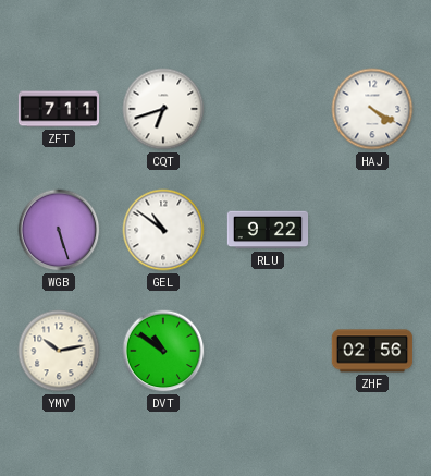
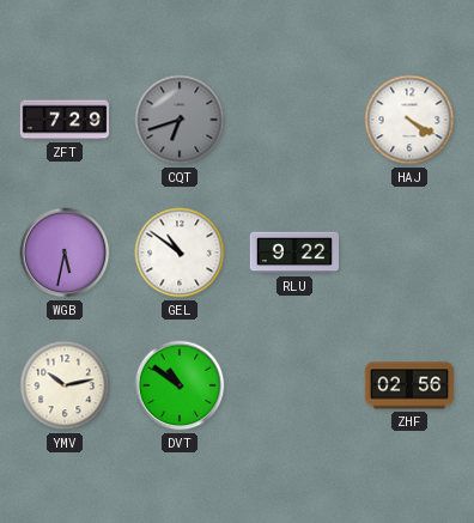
ZFT: 7:11 -> 7:29 (65, 120)
CQT dial: white -> grey (180, 120)
WGB: 5:27 -> 5:32 (65, 253)
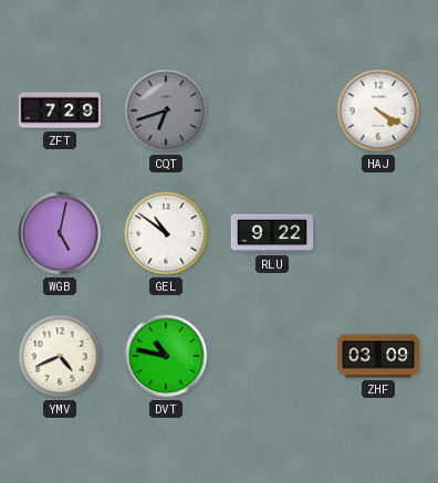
WGB: 5:32 -> 5:02 (60, 233)
YMV: 10:13 -> 4:41 (60, 356)
DVT: 10:51 -> 10:47 (166, 356)
ZHF: 02:56 -> 03:09 (378, 356)
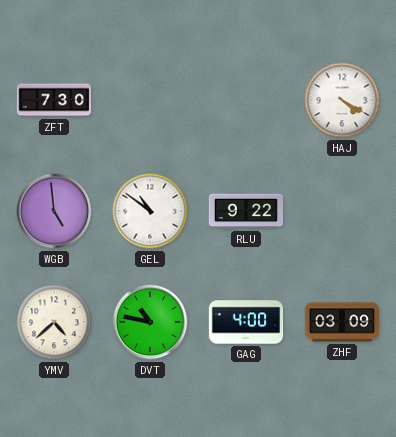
ZFT: 7:29 -> 7:30 (54, 100)
CQT: 6:42 -> none (166, 111)
WGB: 5:02 -> 4:59 (54, 211)
YMV: 4:41 -> 4:38 (54, 322)
GAG: none -> 4:00 (246, 322)
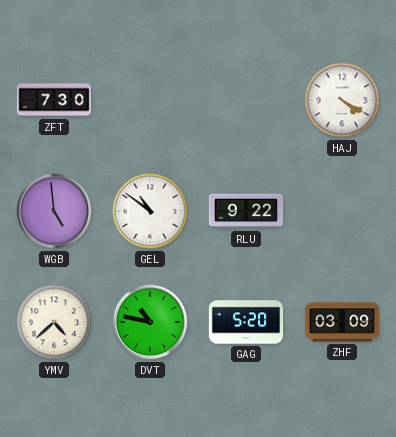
GAG: 4:00 -> 5:20 (246, 322)
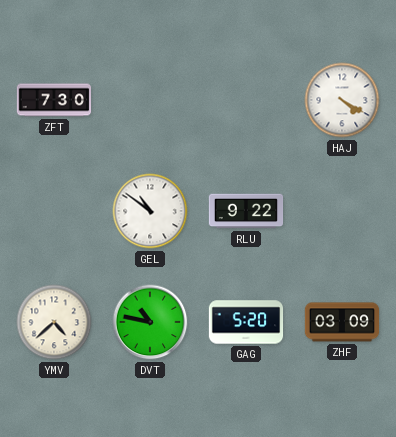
WGB: 4:59 -> none (54, 211)
